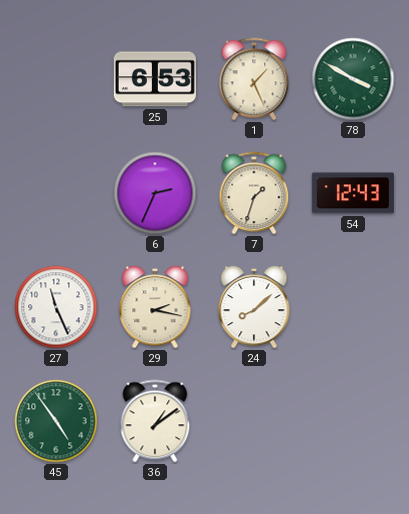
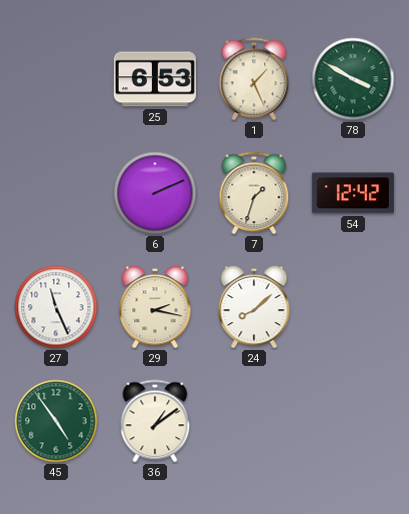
6: 2:34 -> 2:11 (155, 193)
54: 12:43 -> 12:42 (353, 193)
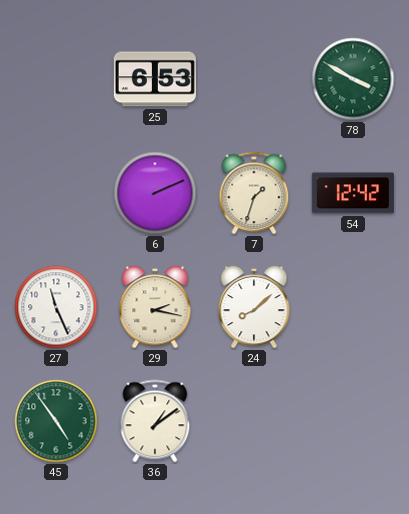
1: 1:26 -> none (254, 79)
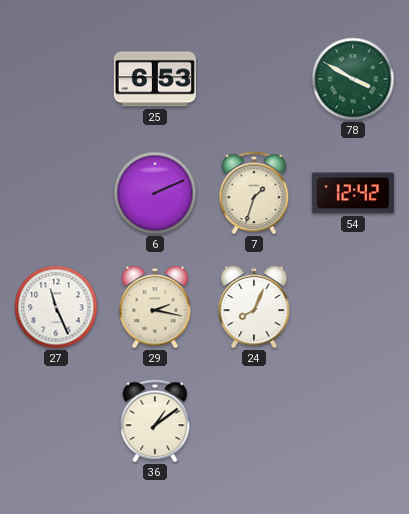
24: 8:08 -> 8:04 (254, 307)
45: 4:54 -> none (56, 421)
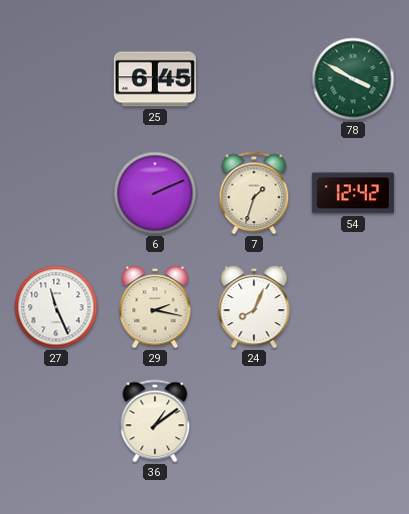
25: 6:53 -> 6:45 (155, 79)
